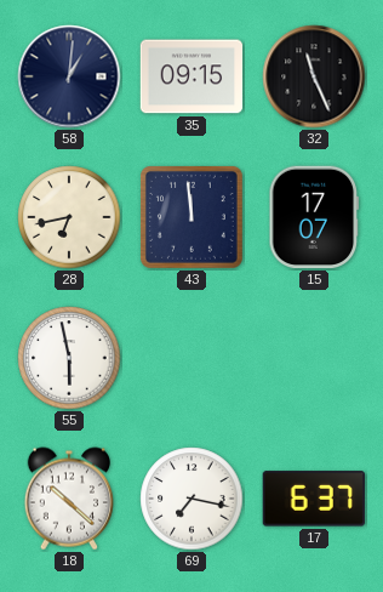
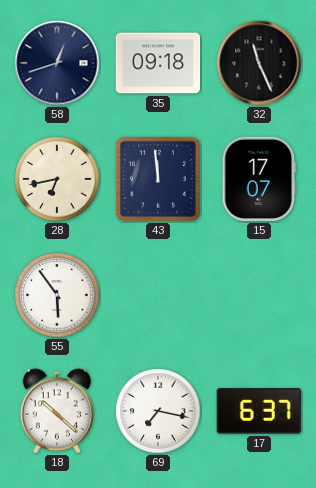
58: 1:01 -> 12:42 (57, 63)
35: 09:15 -> 09:18 (158, 63)
55: 5:58 -> 5:54 (57, 295)
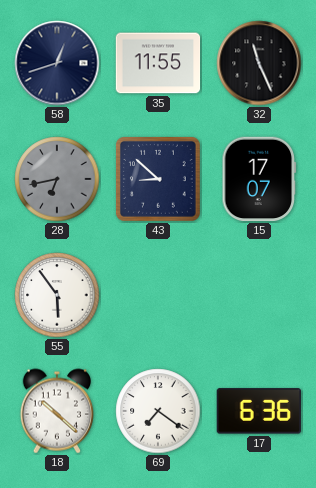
35: 09:18 -> 11:55 (158, 63)
28 dial: cream -> grey (57, 179)
43: 11:59 -> 8:52 (158, 179)
69: 7:17 -> 7:21 (158, 411)
17: 6:37 -> 6:36 (259, 411)
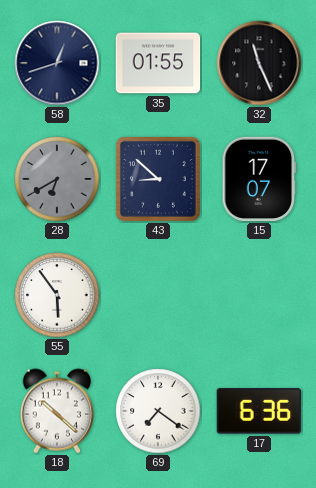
35: 11:55 -> 01:55 (158, 63)
28: 6:43 -> 6:40 (57, 179)
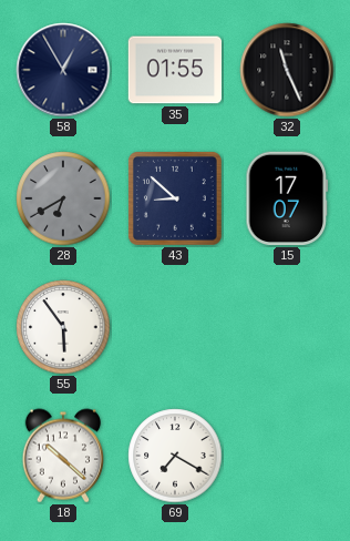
58: 12:42 -> 12:55 (63, 70)
69: 7:21 -> 7:20 (175, 456)
17: 6:36 -> none (259, 411)
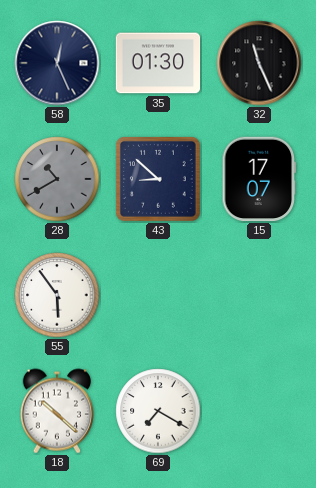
58: 12:55 -> 12:26 (57, 63)
35: 01:55 -> 01:30 (158, 63)
28: 6:40 -> 10:40 (57, 179)
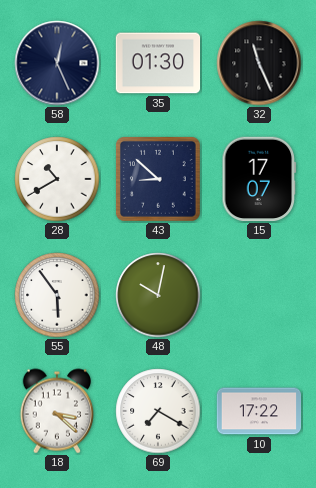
28 dial: grey -> white (57, 179)
48: none -> 10:02 (158, 295)
18: 10:22 -> 3:22 (56, 411)
10: none -> 17:22 (259, 411)
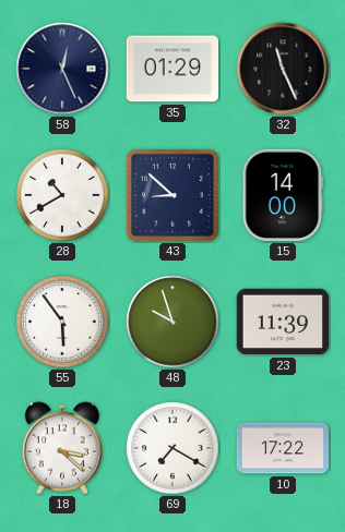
35: 01:30 -> 01:29 (172, 69)
15: 17:07 -> 14:00 (283, 195)
48: 10:02 -> 9:57 (172, 322)
23: none -> 11:39 (283, 322)
